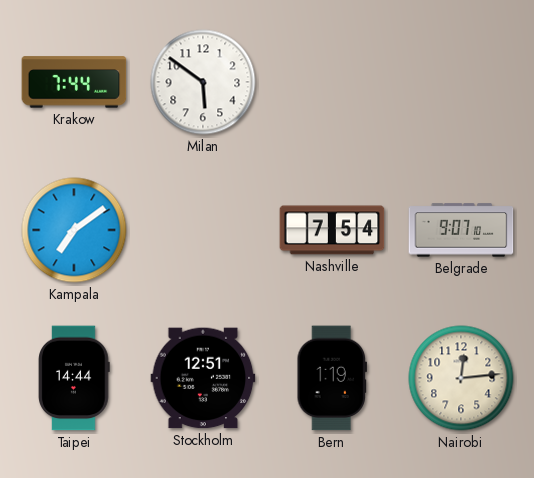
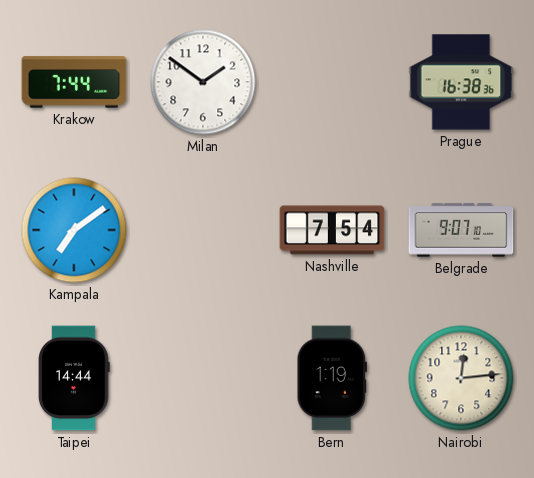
Milan: 5:51 -> 1:51 (203, 82)
Prague: none -> 16:38 (461, 82)
Stockholm: 12:51 -> none (203, 378)
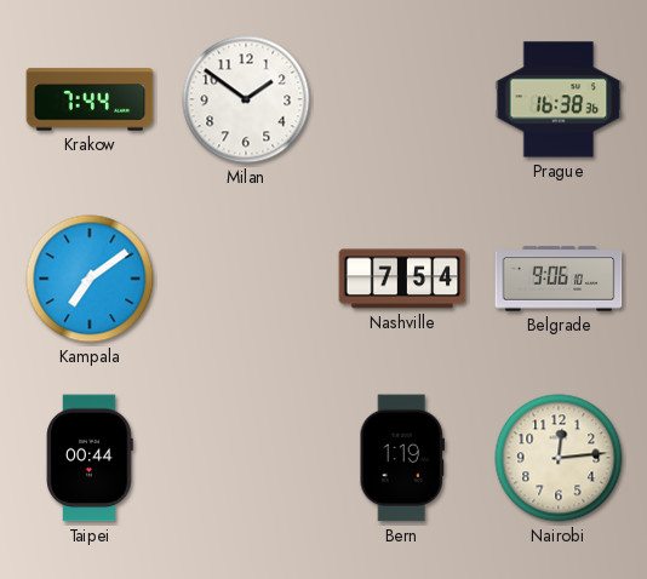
Belgrade: 9:07 -> 9:06 (559, 279)
Taipei: 14:44 -> 00:44 (90, 458)
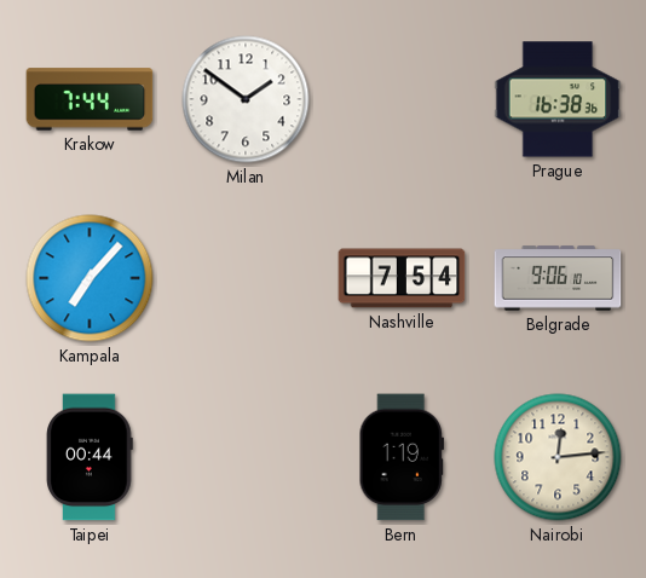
Kampala: 7:09 -> 7:07 (90, 278)
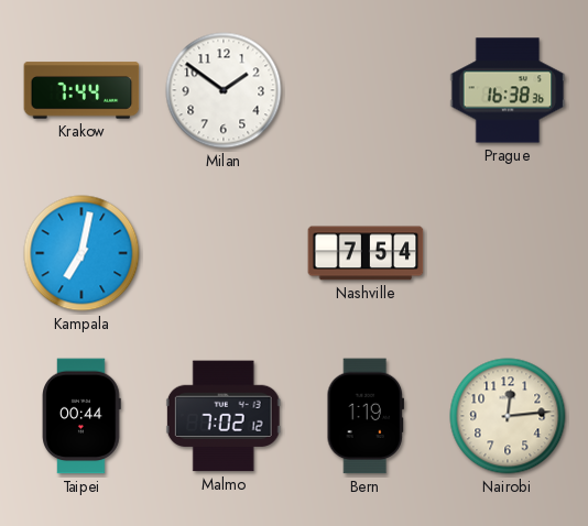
Kampala: 7:07 -> 7:02 (81, 253)
Belgrade: 9:06 -> none (558, 278)
Malmo: none -> 7:02 (224, 416)
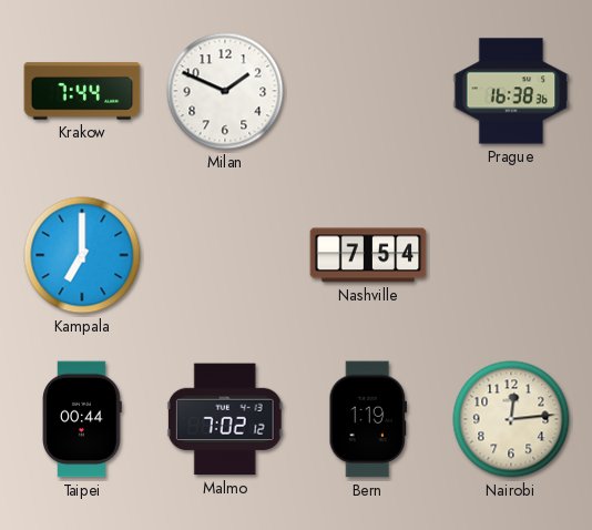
Milan: 1:51 -> 1:49 (225, 91)
Kampala: 7:02 -> 7:00 (82, 255)
